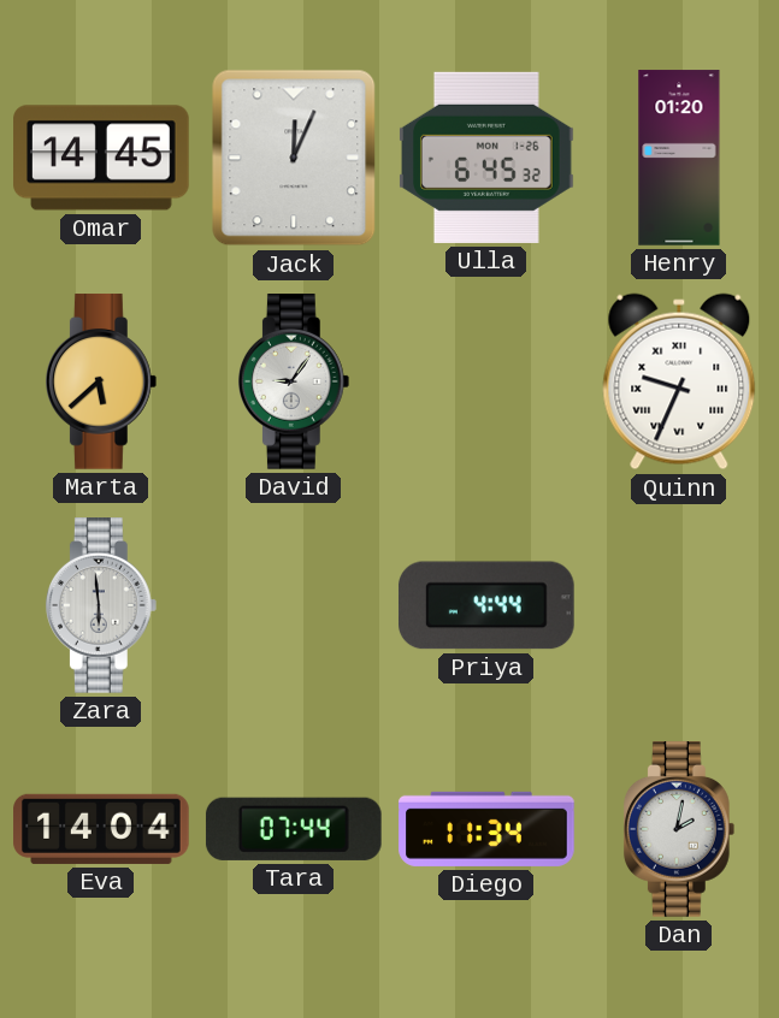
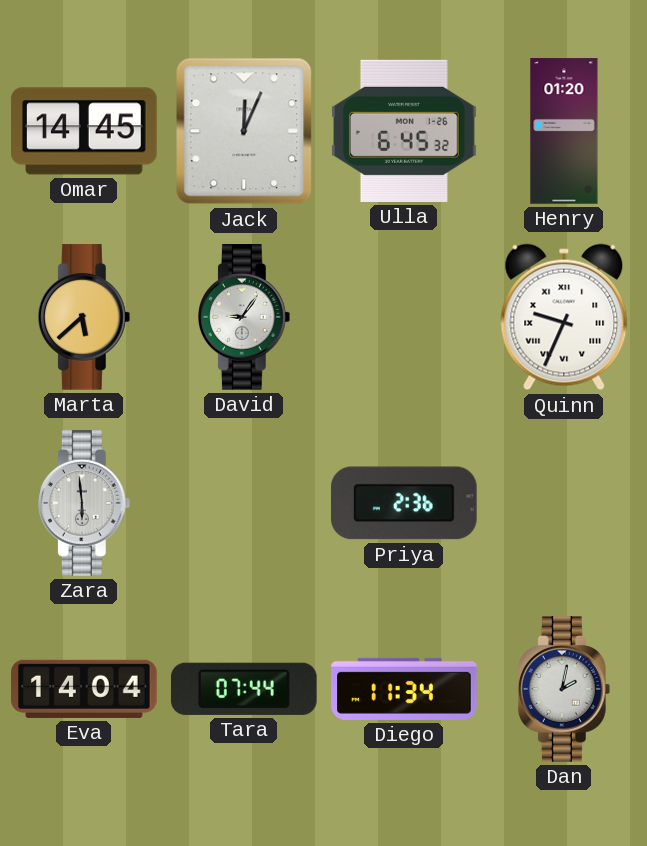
Priya: 4:44 -> 2:36 (404, 503)
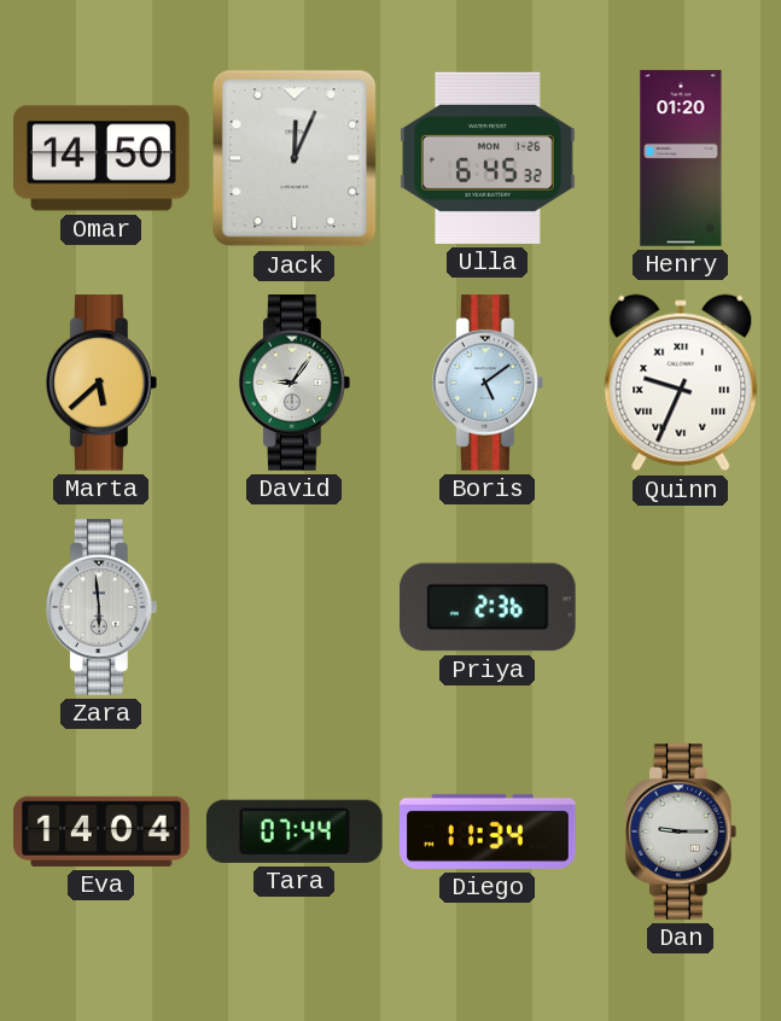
Omar: 14:45 -> 14:50 (101, 158)
Boris: none -> 5:09 (488, 383)
Dan: 2:02 -> 9:15 (681, 832)
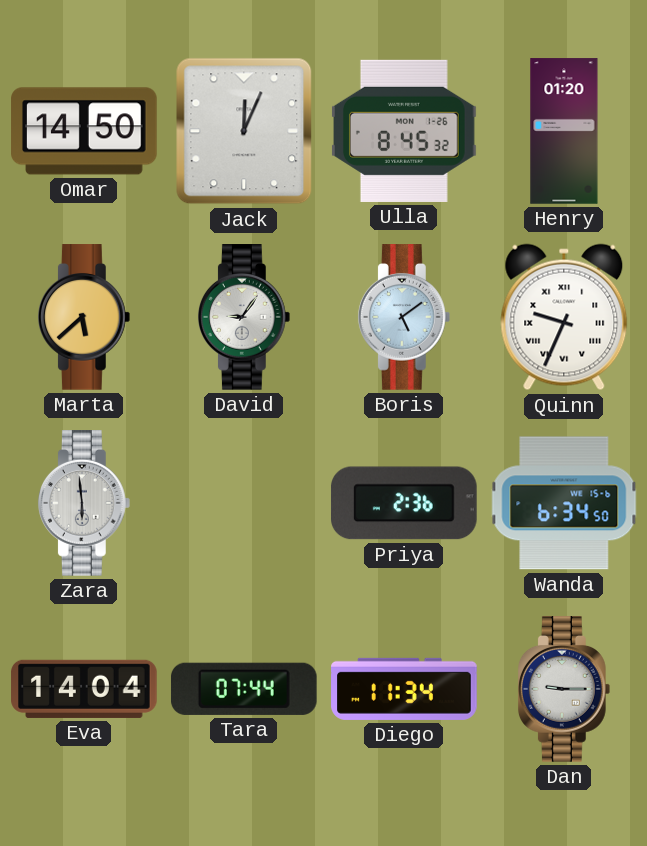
Ulla: 6:45 -> 8:45 (405, 131)
Wanda: none -> 6:34 (564, 503)
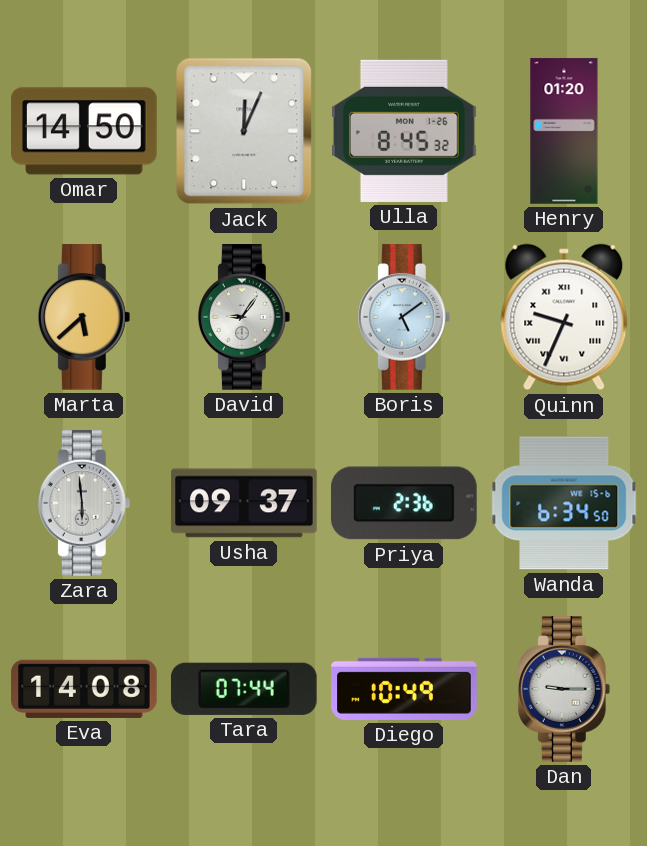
Usha: none -> 09:37 (244, 503)
Eva: 14:04 -> 14:08 (84, 689)
Diego: 11:34 -> 10:49 (404, 689)
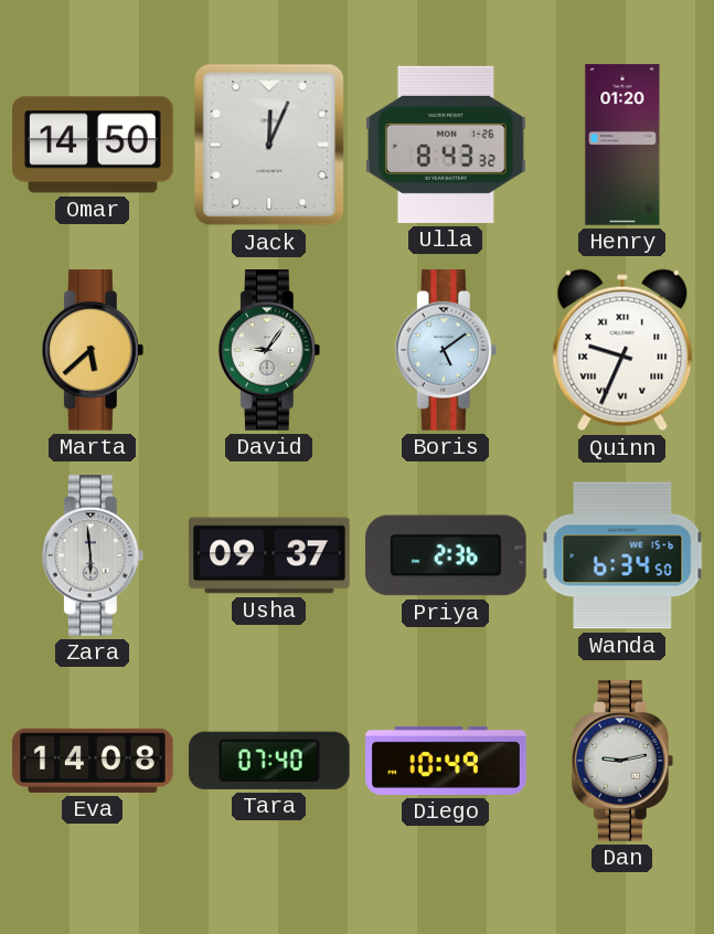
Ulla: 8:45 -> 8:43 (447, 145)
Tara: 07:44 -> 07:40 (269, 761)
Dan: 9:15 -> 9:13 (622, 761)
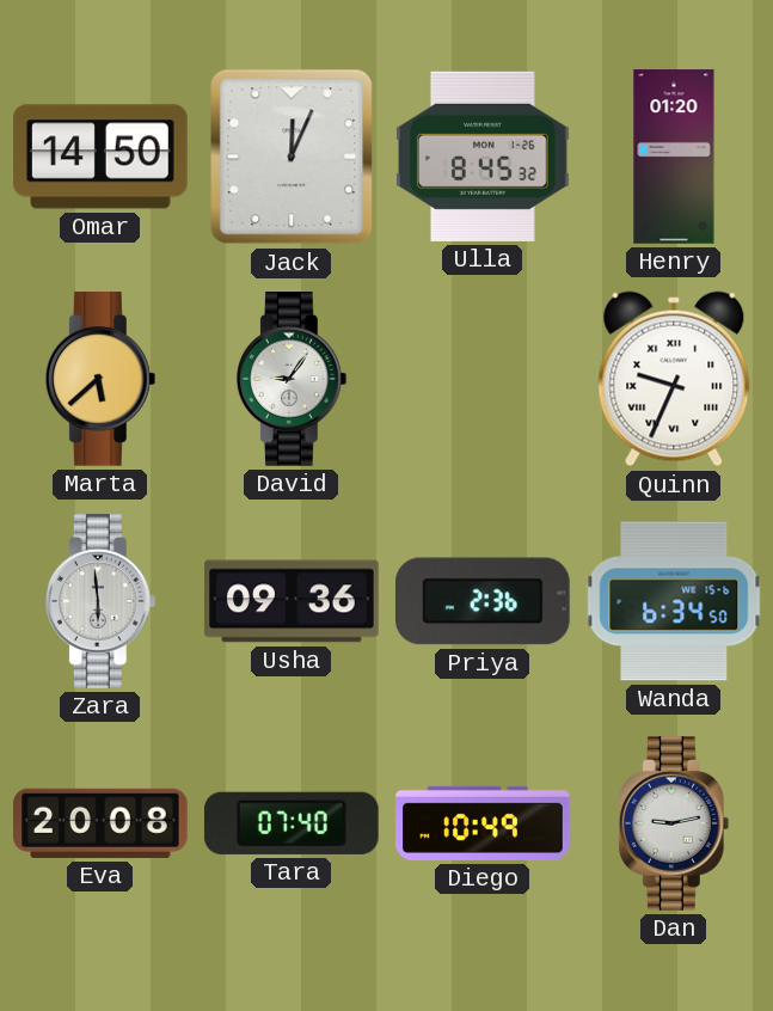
Ulla: 8:43 -> 8:45 (484, 157)
Boris: 5:09 -> none (446, 350)
Usha: 09:37 -> 09:36 (292, 601)
Eva: 14:08 -> 20:08 (100, 823)
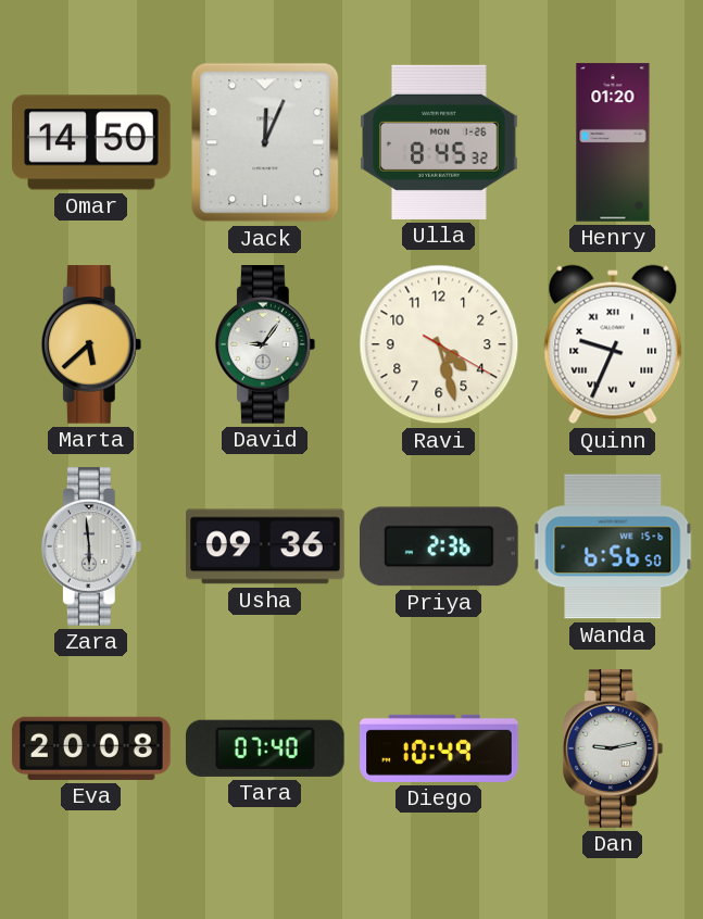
Ravi: none -> 4:27 (439, 344)
Wanda: 6:34 -> 6:56 (613, 546)
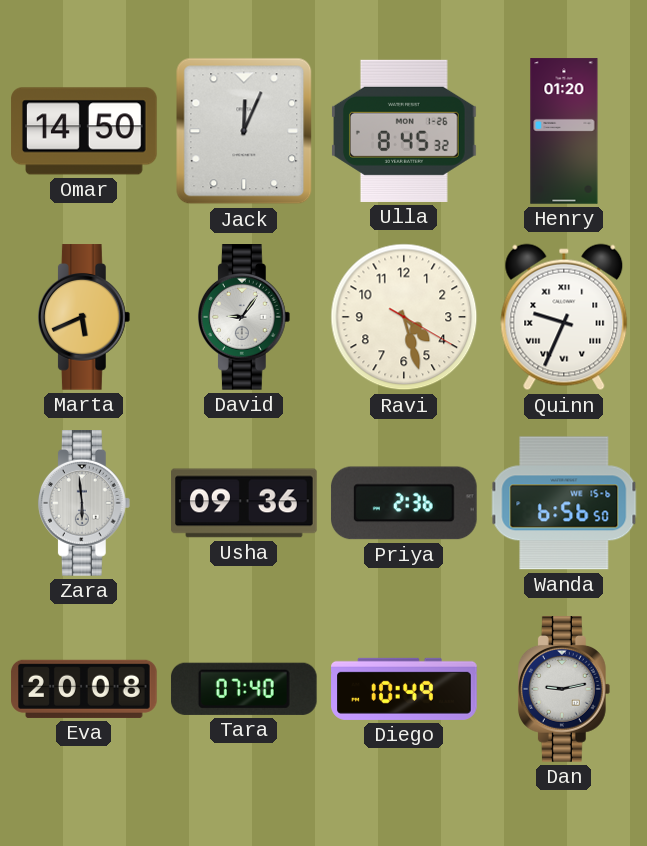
Marta: 5:38 -> 5:41 (84, 317)
